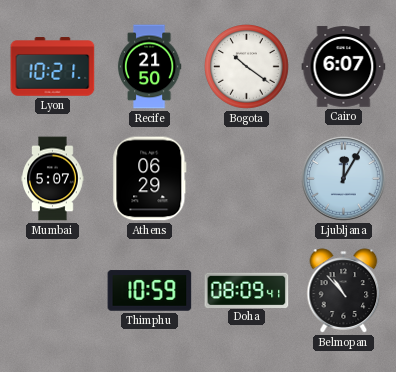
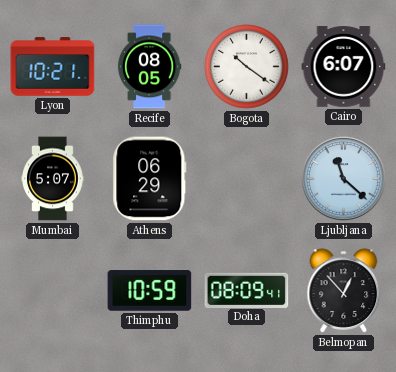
Recife: 21:50 -> 08:05 (149, 67)
Ljubljana: 12:05 -> 11:22 (344, 179)
Belmopan: 10:53 -> 12:53 (344, 291)
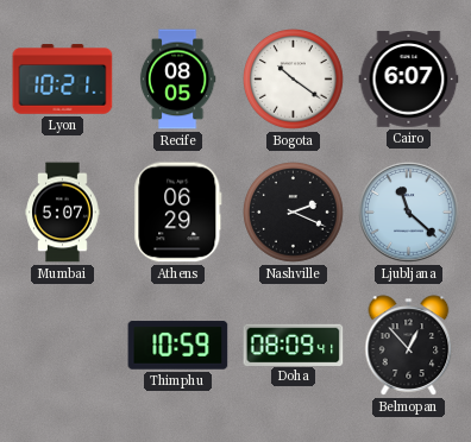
Nashville: none -> 2:19 (294, 213)
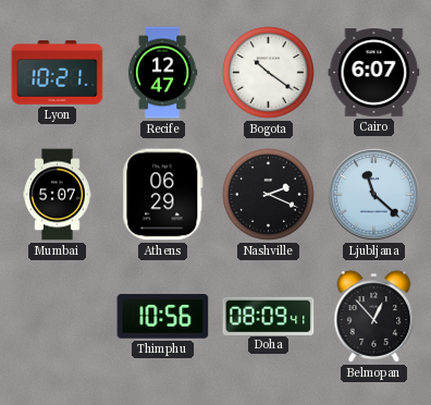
Recife: 08:05 -> 12:47 (162, 73)
Thimphu: 10:59 -> 10:56 (163, 317)
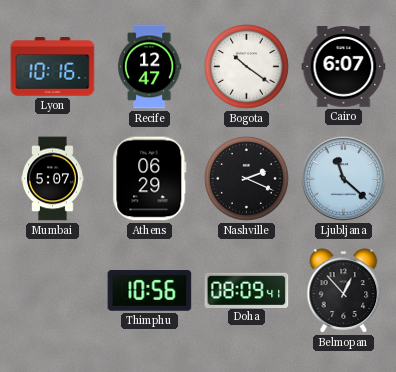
Lyon: 10:21 -> 10:16 (53, 67)
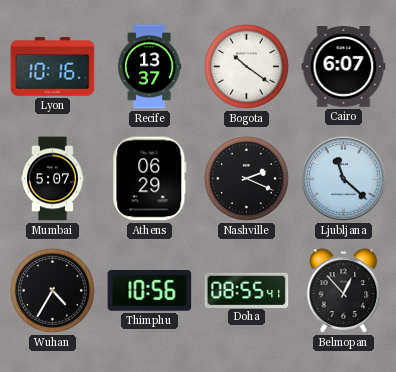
Recife: 12:47 -> 13:37 (149, 67)
Wuhan: none -> 4:35 (53, 291)
Doha: 08:09 -> 08:55 (247, 290)
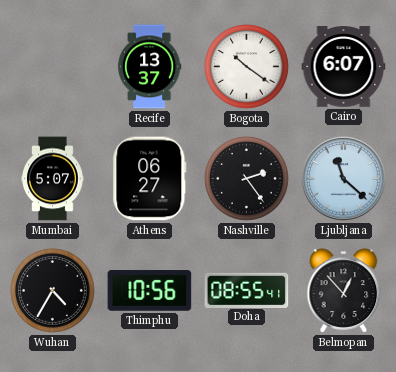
Lyon: 10:16 -> none (53, 67)
Athens: 06:29 -> 06:27 (150, 179)
Nashville: 2:19 -> 2:24 (247, 179)
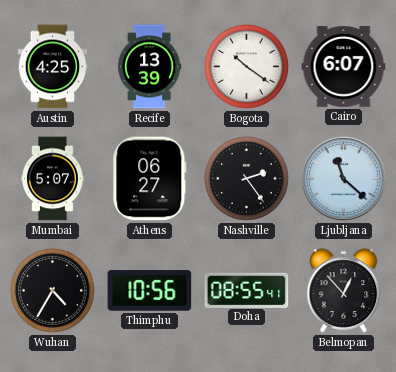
Austin: none -> 4:25 (53, 67)
Recife: 13:37 -> 13:39 (149, 67)
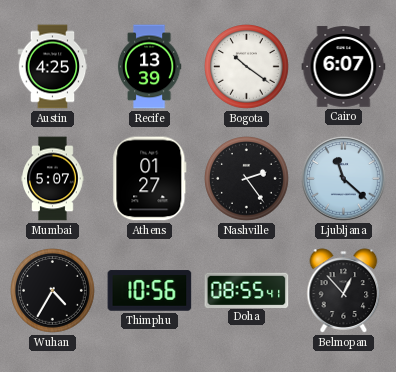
Athens: 06:27 -> 01:27 (150, 179)
